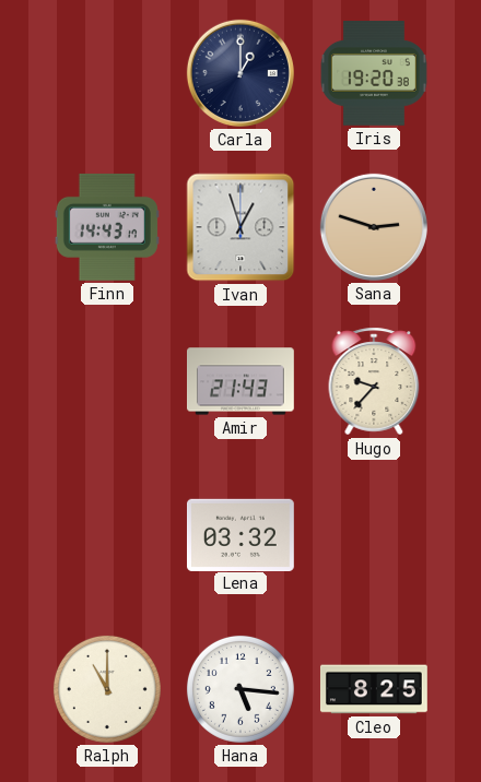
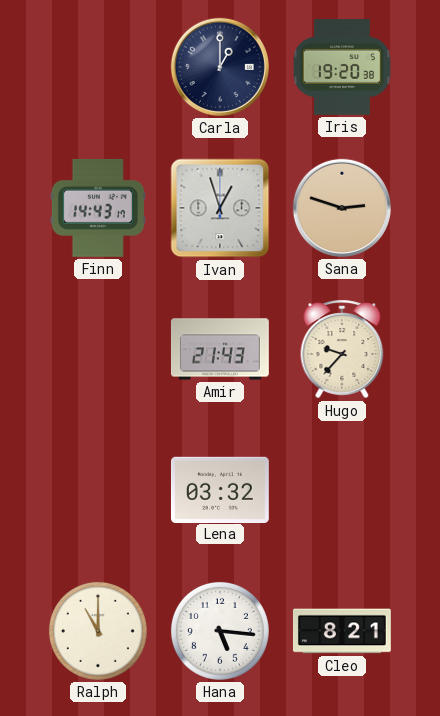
Cleo: 8:25 -> 8:21 (342, 631)
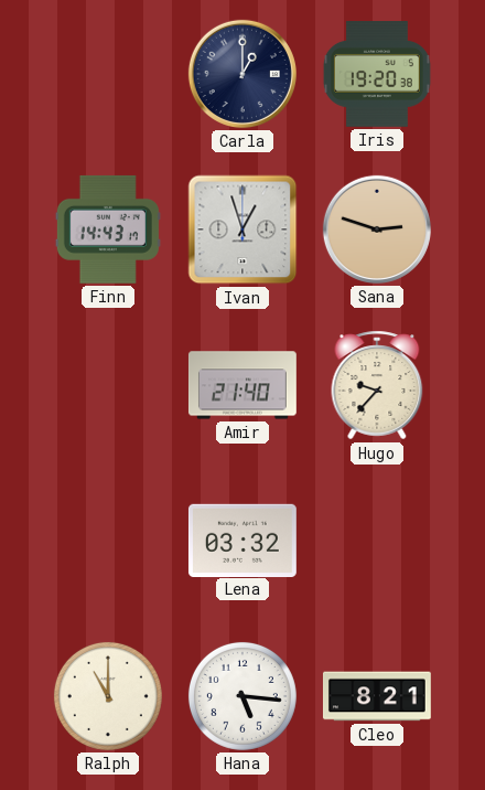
Amir: 21:43 -> 21:40 (242, 385)
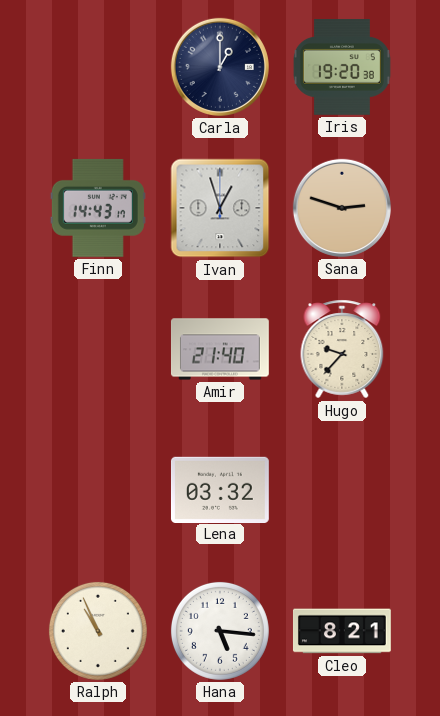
Ralph: 11:00 -> 10:56 (98, 631)
